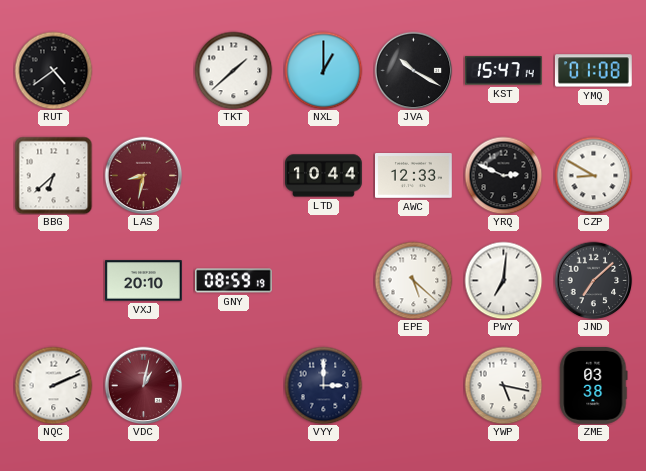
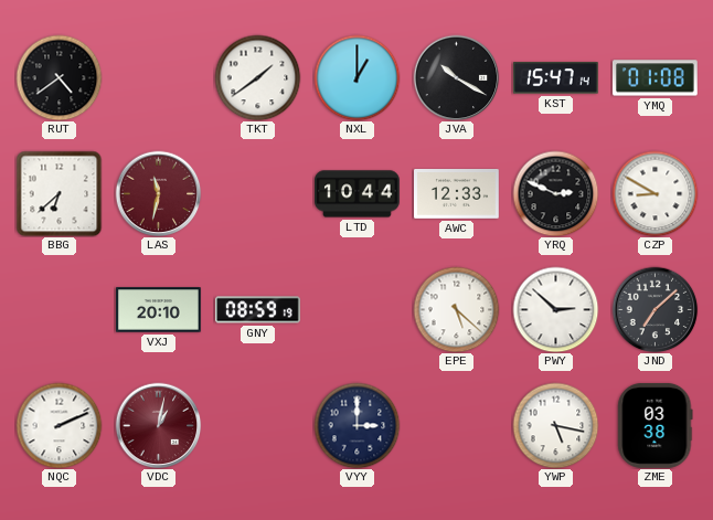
TKT: 1:38 -> 1:39 (257, 77)
LAS: 8:32 -> 11:32 (158, 193)
PWY: 7:01 -> 2:52 (555, 309)
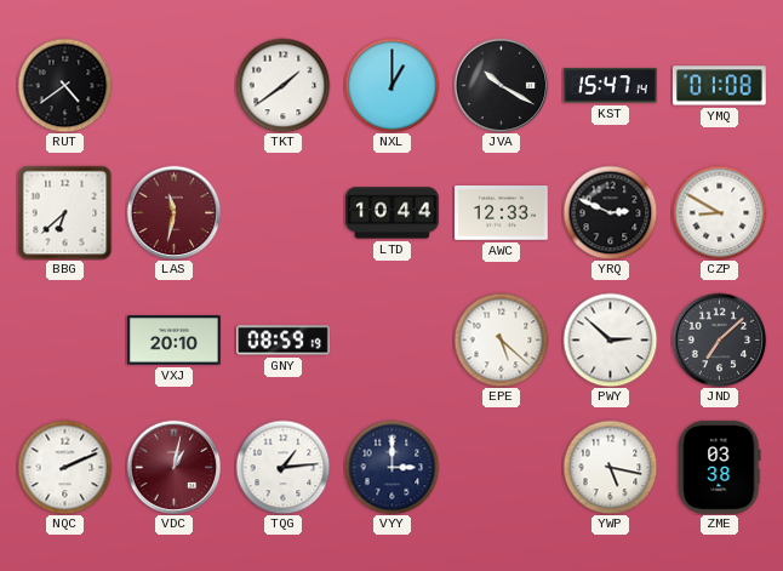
TQG: none -> 1:14 (282, 467)
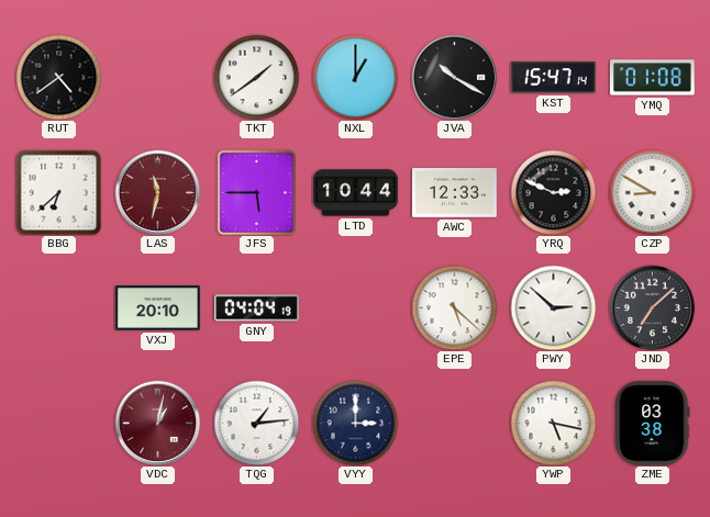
JFS: none -> 5:45 (257, 192)
GNY: 08:59 -> 04:04 (257, 308)
NQC: 2:11 -> none (64, 467)
